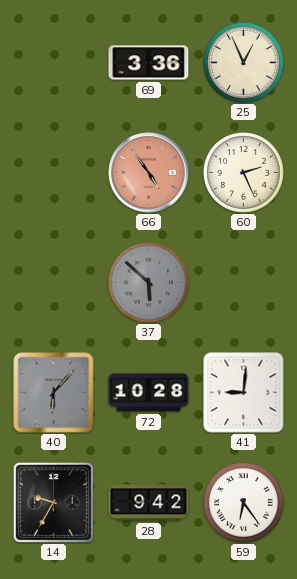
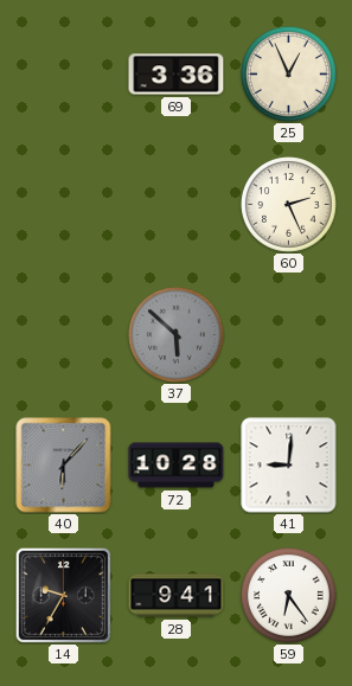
66: 4:54 -> none (149, 173)
28: 9:42 -> 9:41 (177, 596)
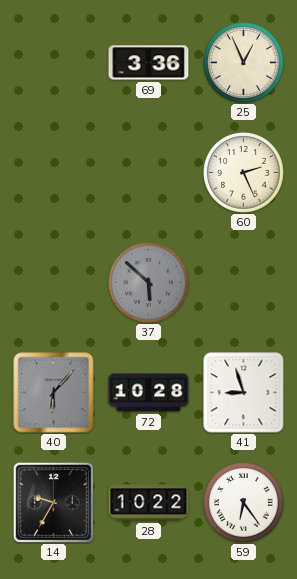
41: 9:01 -> 8:57 (244, 393)
28: 9:41 -> 10:22 (149, 503)
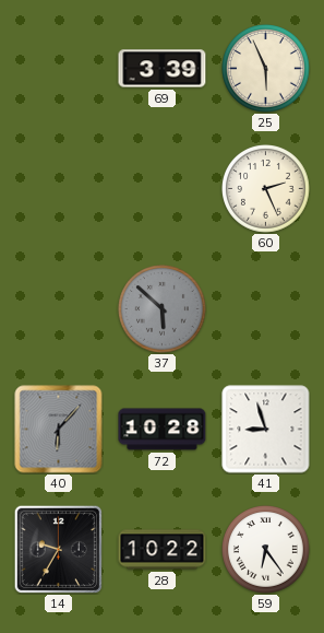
69: 3:36 -> 3:39 (163, 69)
25: 12:56 -> 5:56 (266, 69)
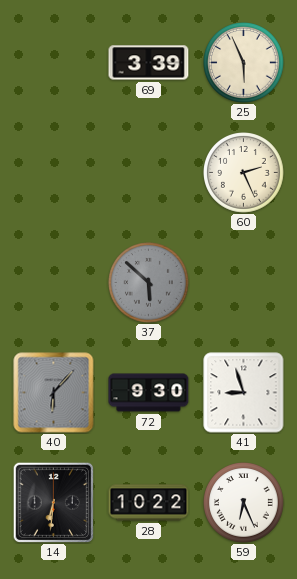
72: 10:28 -> 9:30 (149, 393)
14: 9:35 -> 6:31 (53, 502)
59: 6:24 -> 6:26 (244, 503)
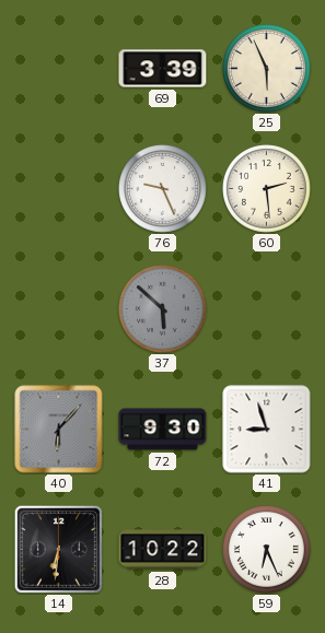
76: none -> 9:26 (163, 189)
60: 2:26 -> 2:29 (267, 189)
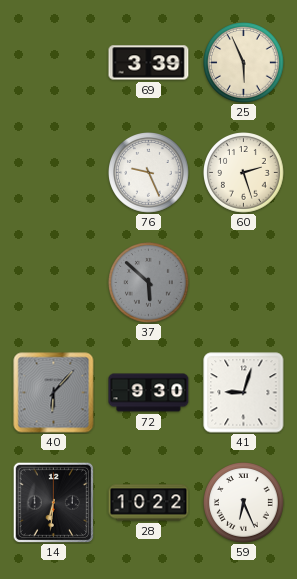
60: 2:29 -> 2:27 (244, 173)
41: 8:57 -> 9:03 (244, 393)
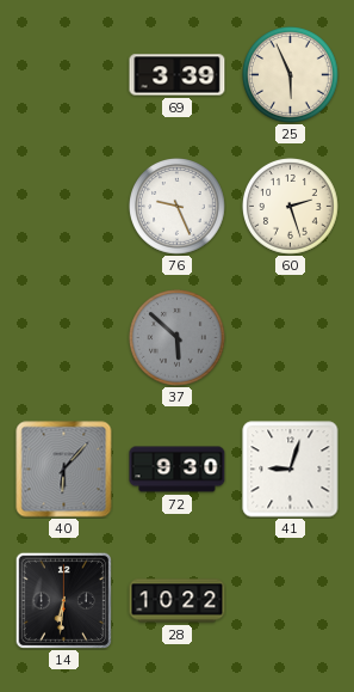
59: 6:26 -> none (244, 503)
